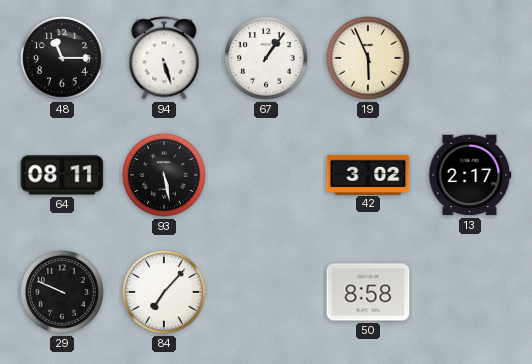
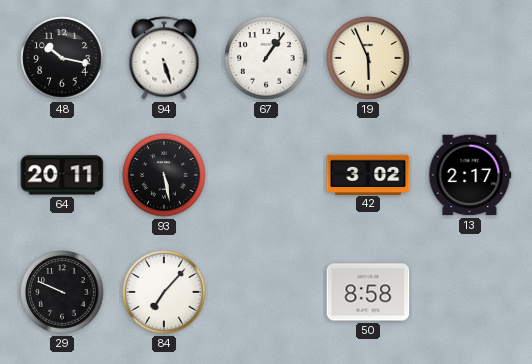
48: 11:15 -> 10:17 (62, 58)
64: 08:11 -> 20:11 (62, 175)
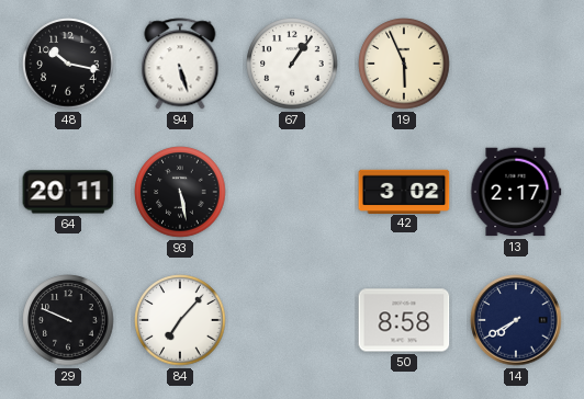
14: none -> 7:40 (516, 320)
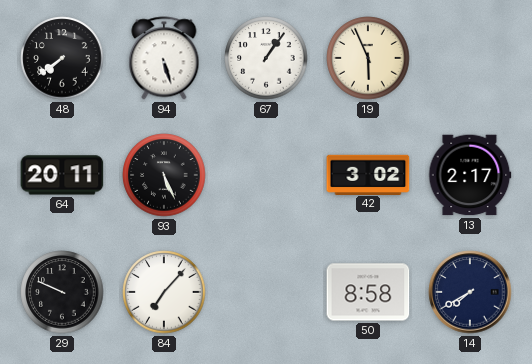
48: 10:17 -> 7:39 (62, 58)
93: 5:28 -> 5:26 (164, 175)
